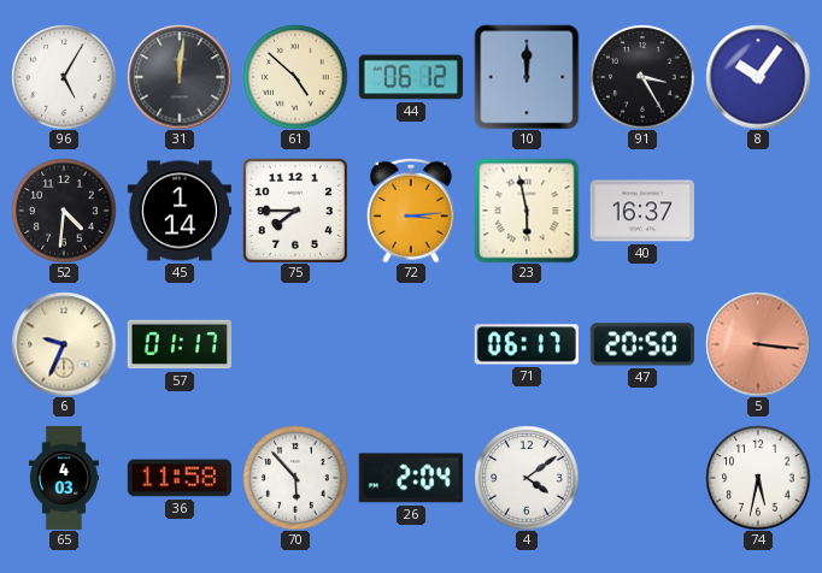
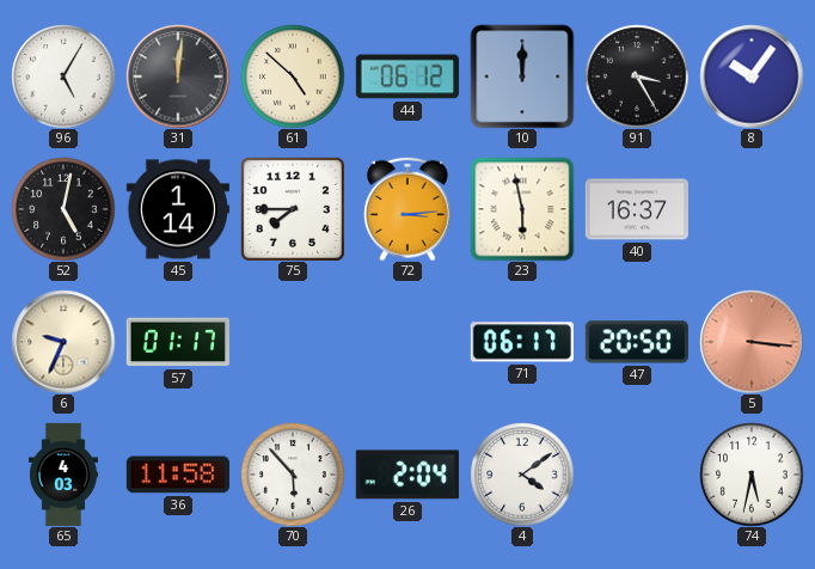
52: 4:31 -> 5:02 (63, 209)
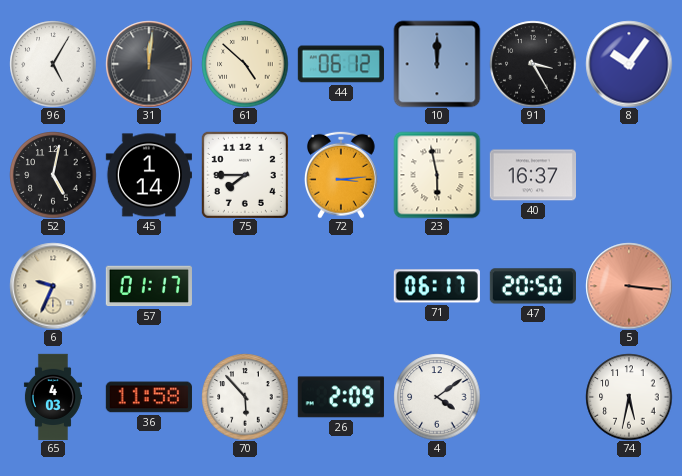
26: 2:04 -> 2:09 (341, 397)
